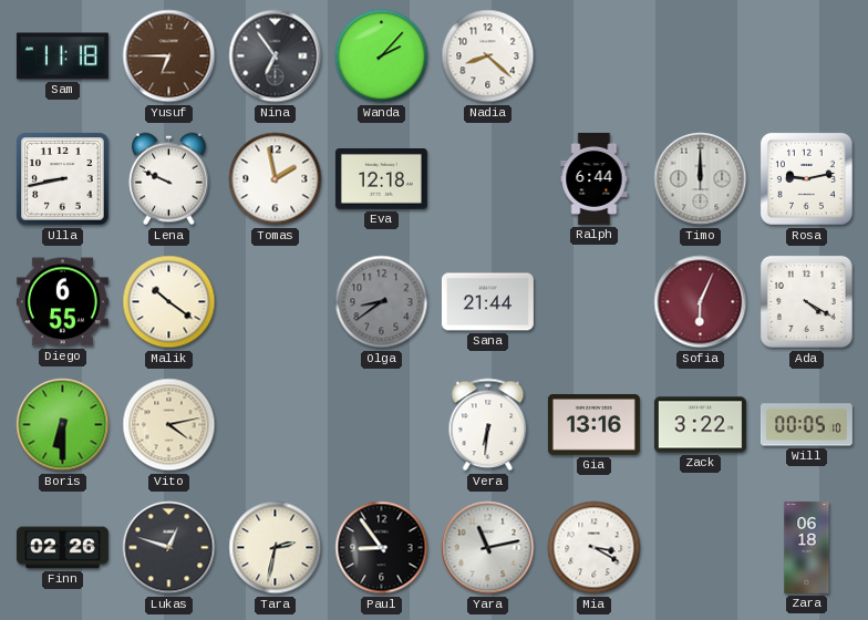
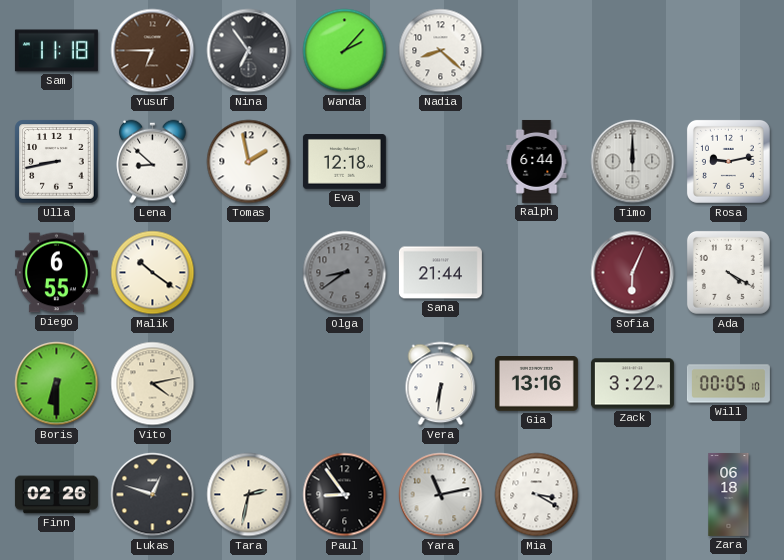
Lena: 9:49 -> 8:52 (153, 162)
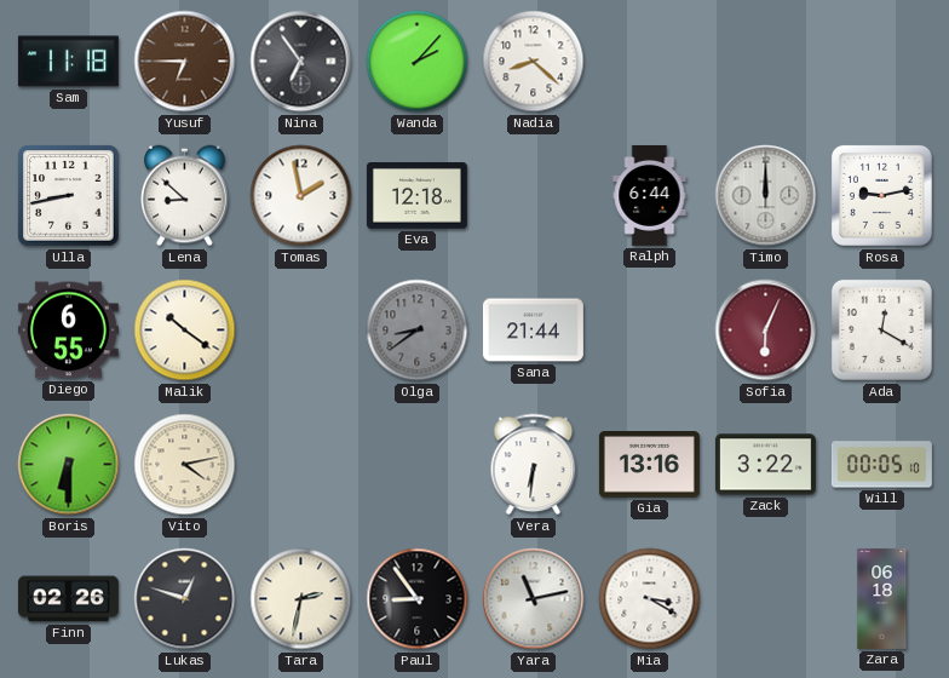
Ada: 4:20 -> 12:20 (881, 329)
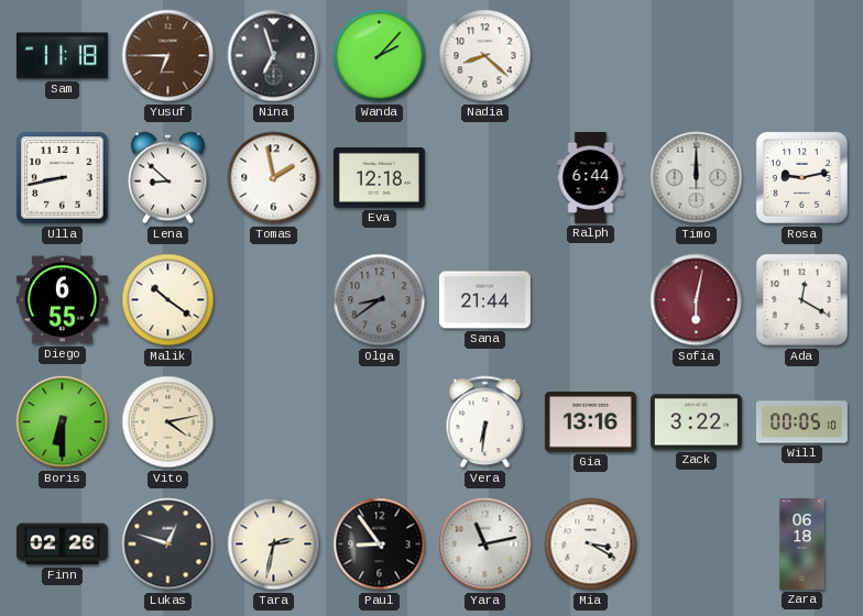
Nina: 6:54 -> 6:57 (274, 56)
Sofia: 6:04 -> 6:02 (697, 300)
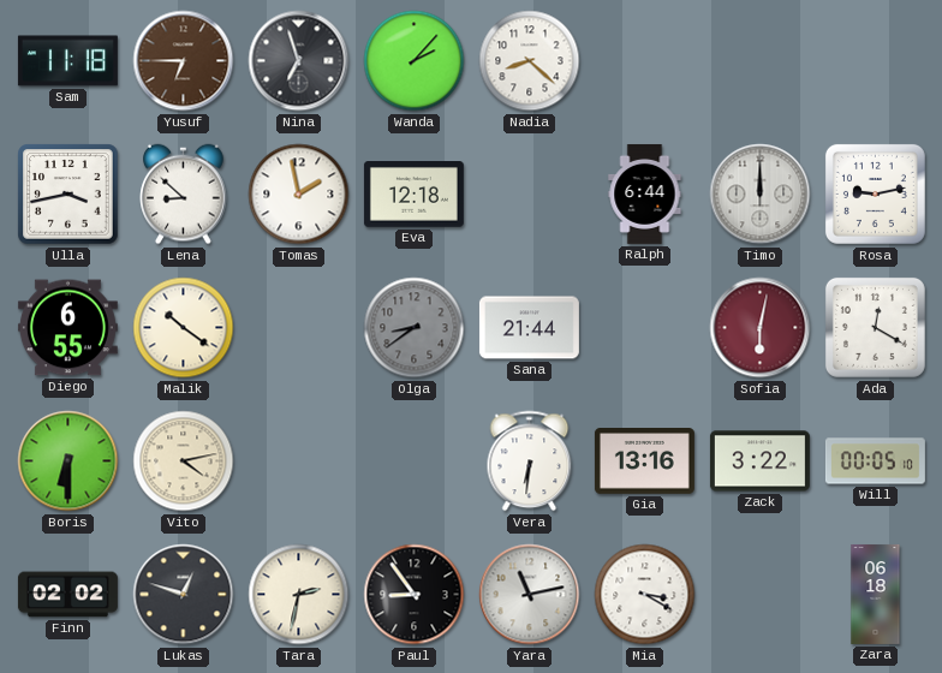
Ulla: 8:43 -> 3:43 (68, 195)
Finn: 02:26 -> 02:02 (67, 595)
